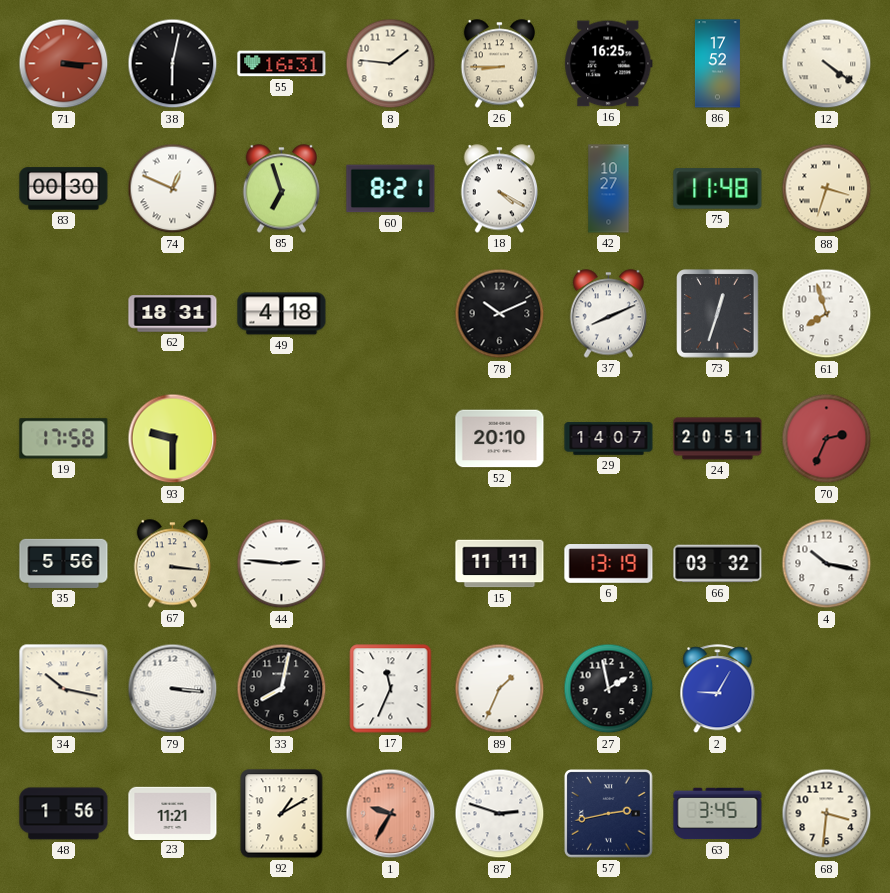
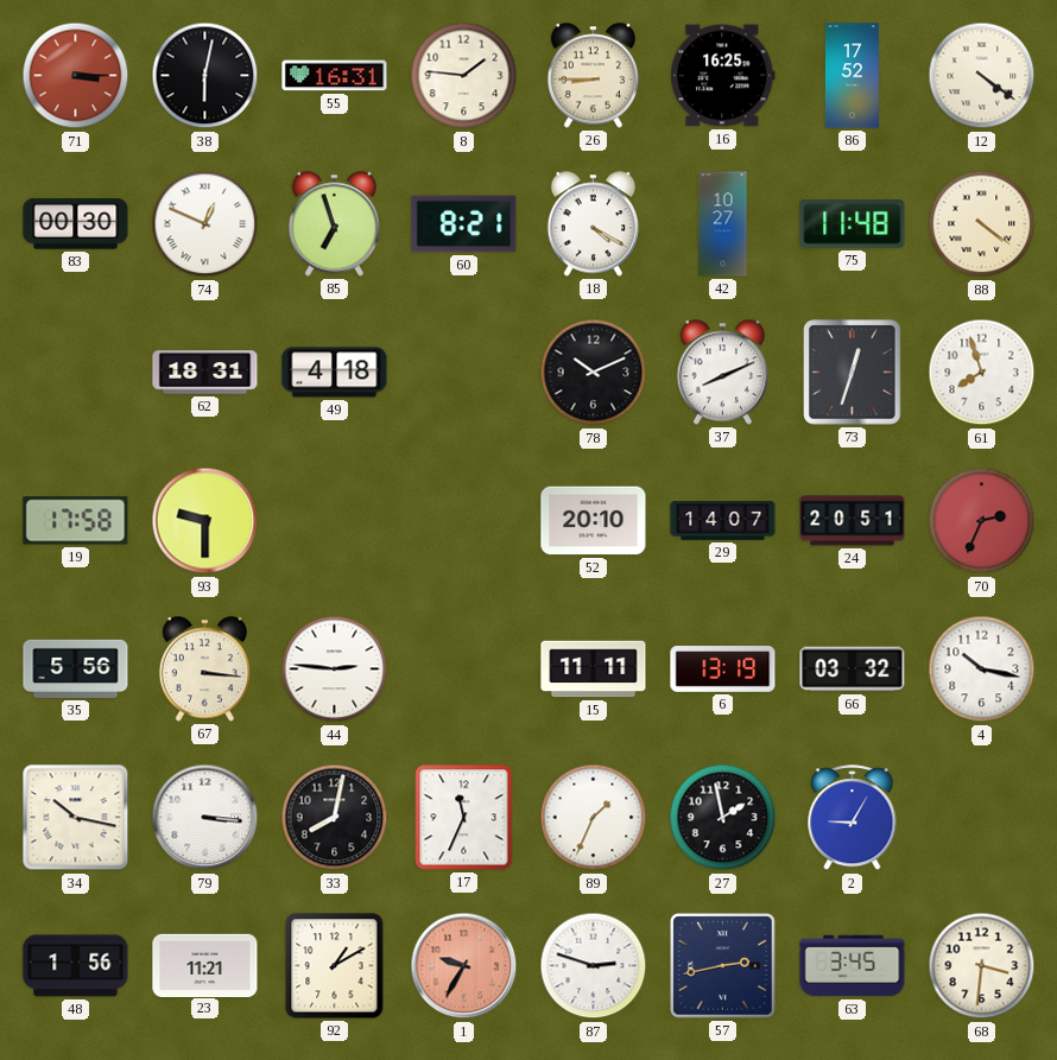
88: 3:33 -> 4:21 (982, 224)
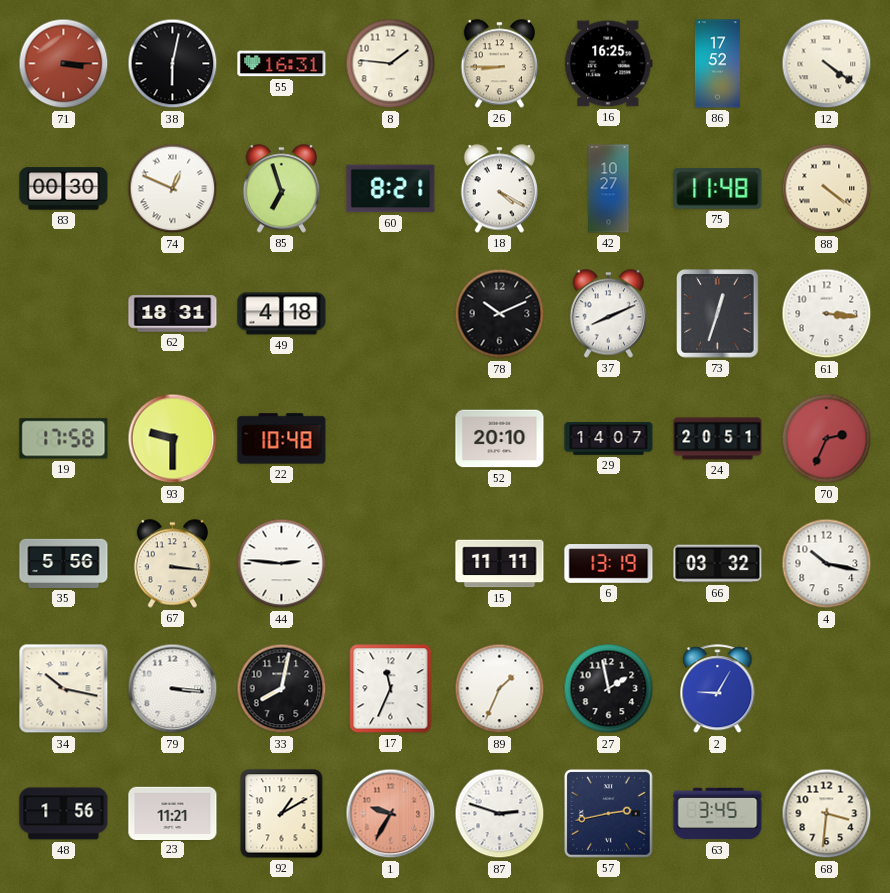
61: 7:57 -> 3:16 (827, 314)
22: none -> 10:48 (282, 439)
